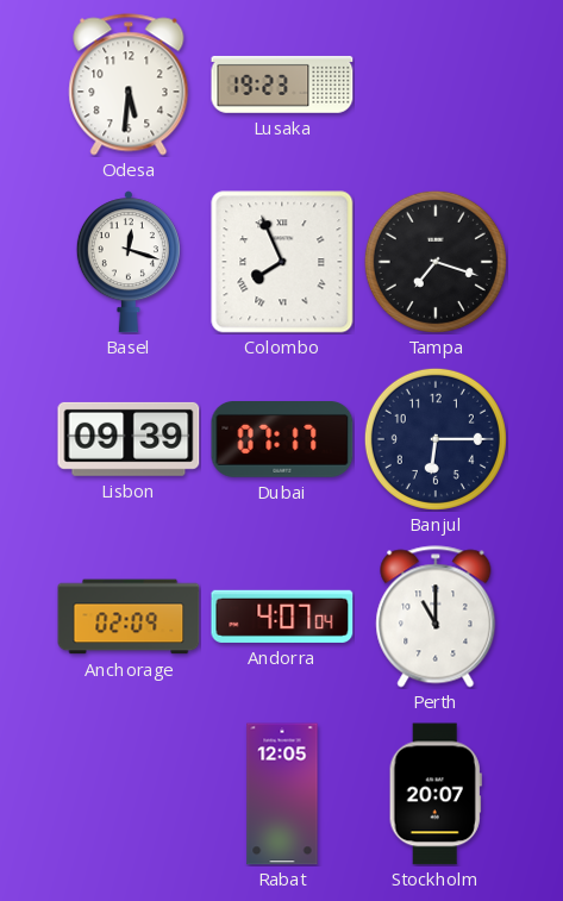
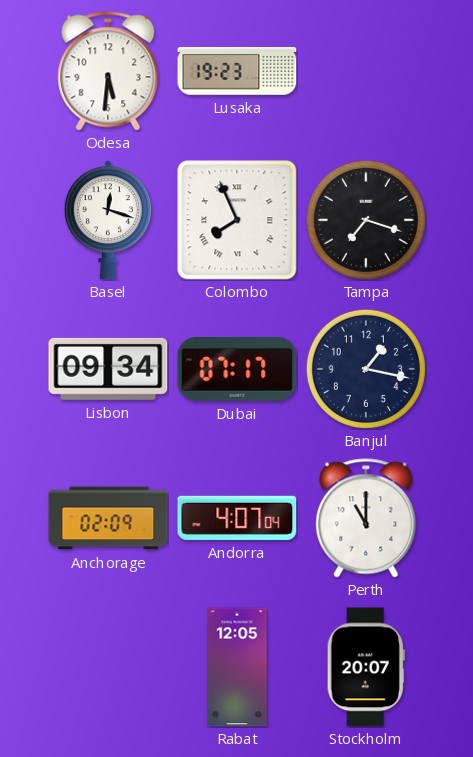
Lisbon: 09:39 -> 09:34 (108, 369)
Banjul: 6:15 -> 1:17 (366, 369)
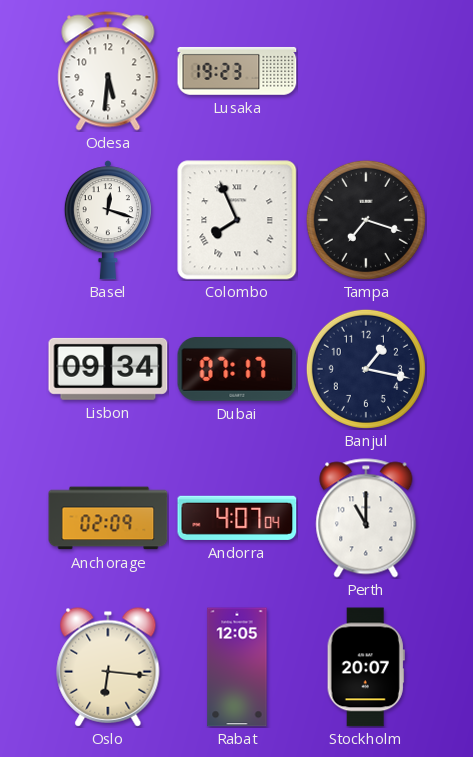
Oslo: none -> 6:16 (108, 667)
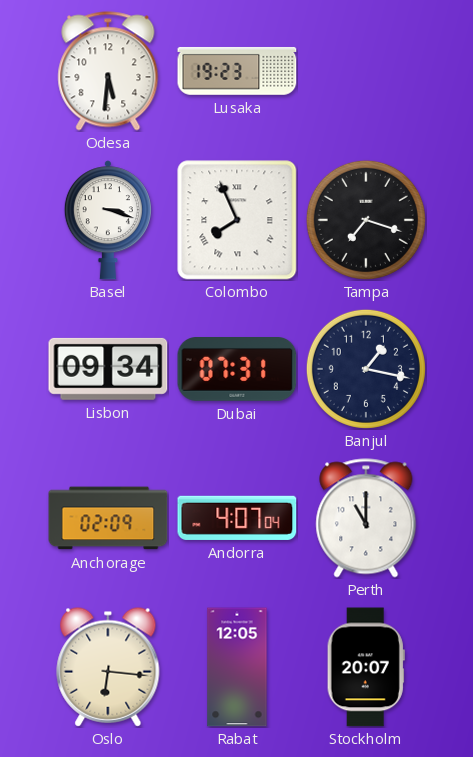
Basel: 12:18 -> 3:18 (108, 220)
Dubai: 07:17 -> 07:31 (237, 370)
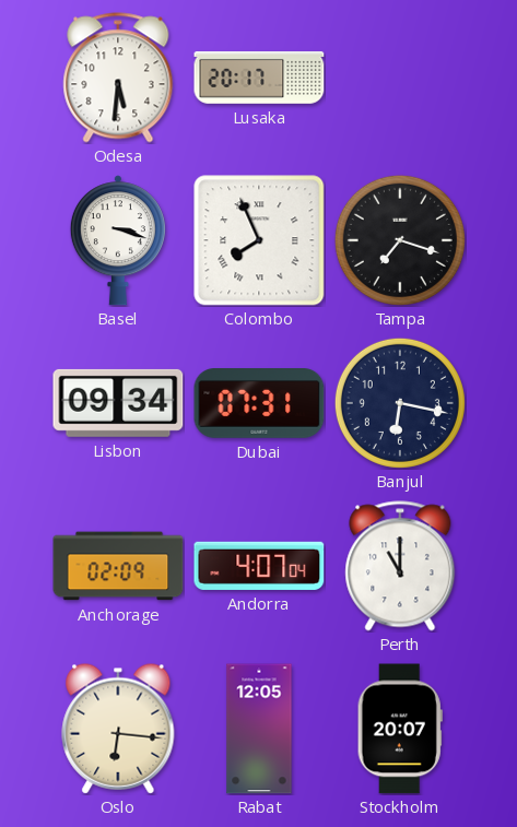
Lusaka: 19:23 -> 20:17 (259, 78)
Banjul: 1:17 -> 6:17 (400, 403)
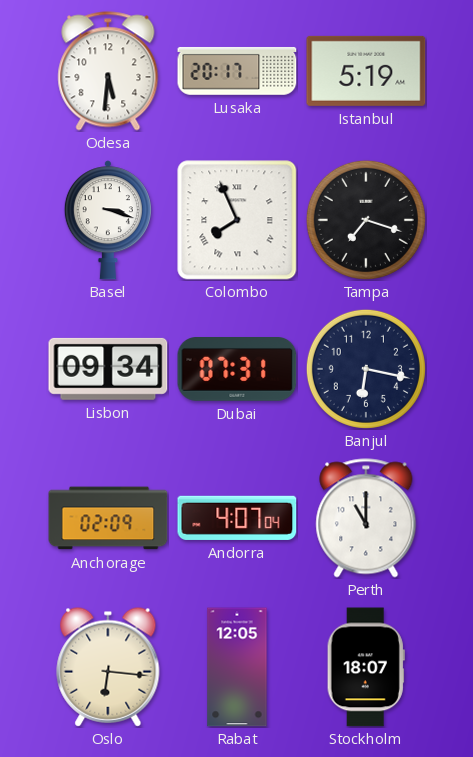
Istanbul: none -> 5:19 (366, 71)
Stockholm: 20:07 -> 18:07 (366, 667)
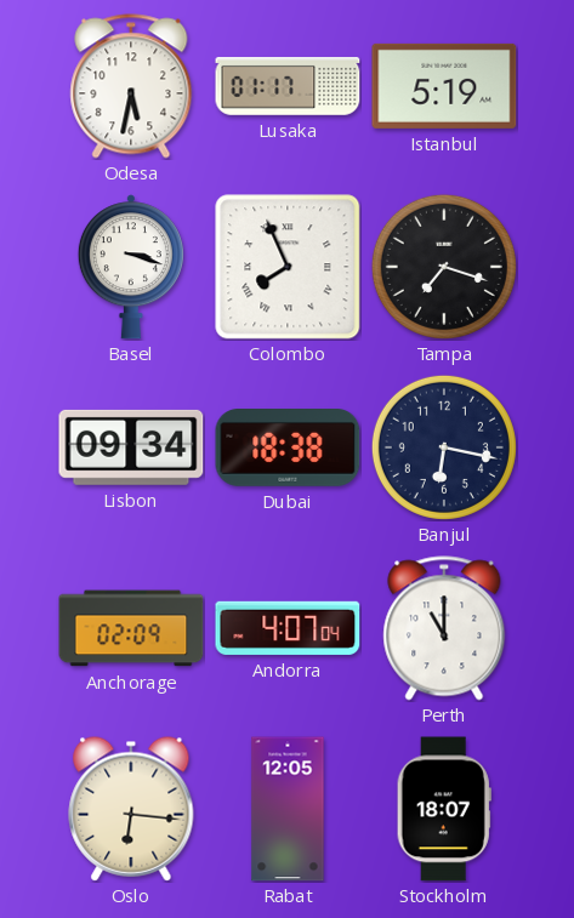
Odesa: 5:31 -> 5:32 (131, 86)
Lusaka: 20:17 -> 01:17 (288, 86)
Dubai: 07:31 -> 18:38 (288, 449)
